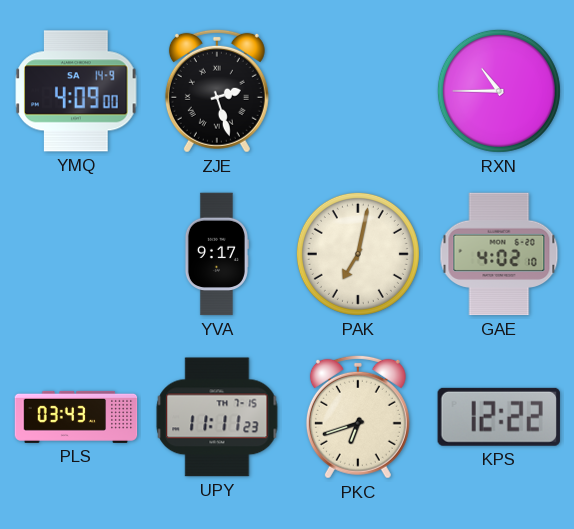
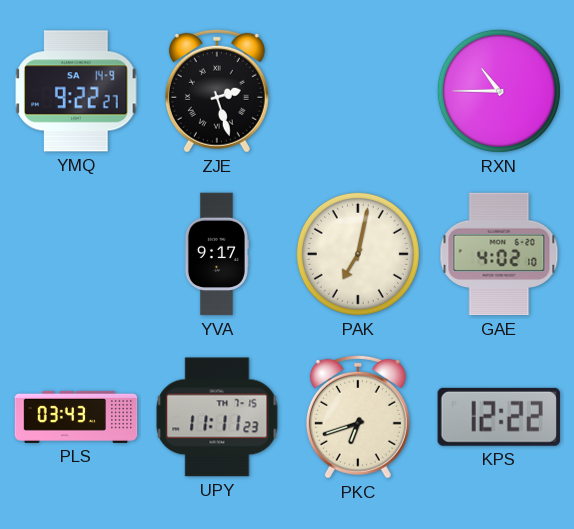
YMQ: 4:09 -> 9:22 (76, 91)
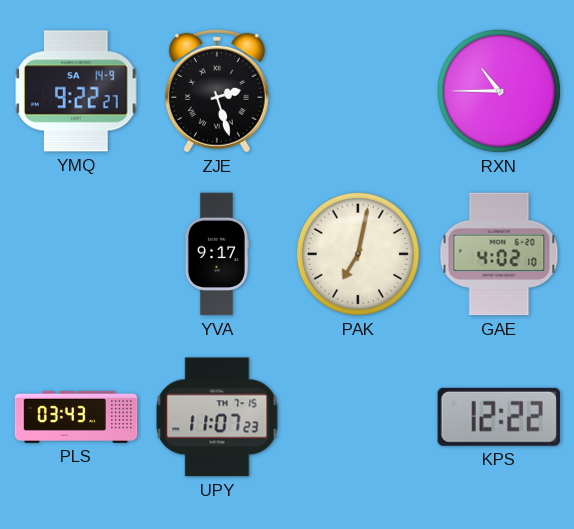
UPY: 11:11 -> 11:07 (217, 417)
PKC: 6:42 -> none (358, 417)
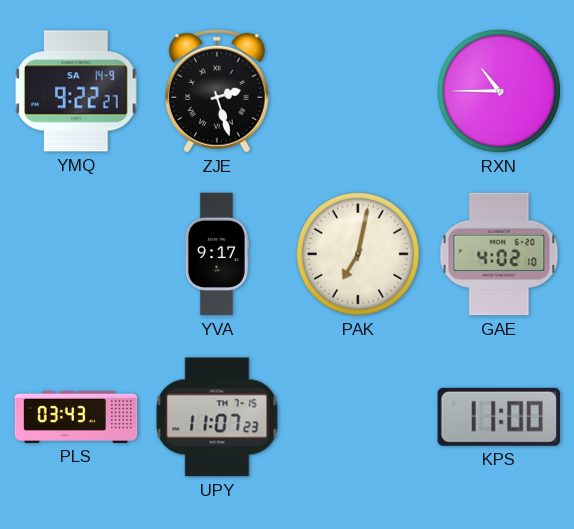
KPS: 12:22 -> 11:00 (499, 417)
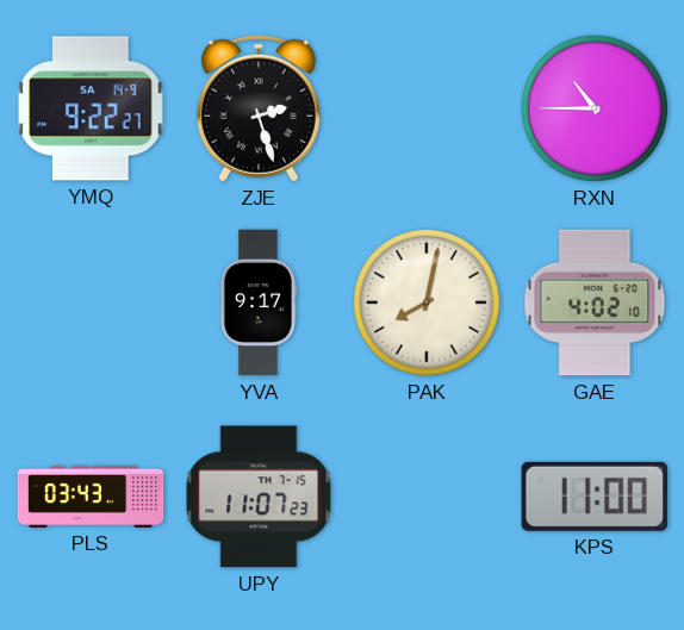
PAK: 7:02 -> 8:02 (427, 302)
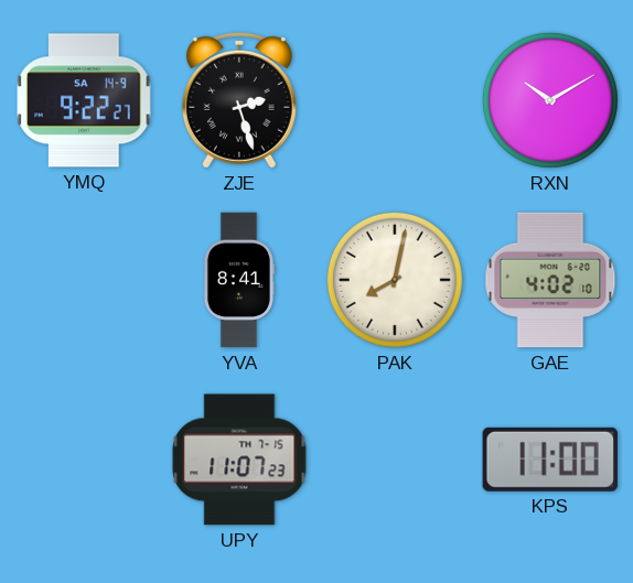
RXN: 10:45 -> 10:10 (550, 100)
YVA: 9:17 -> 8:41 (238, 280)
PLS: 03:43 -> none (91, 497)
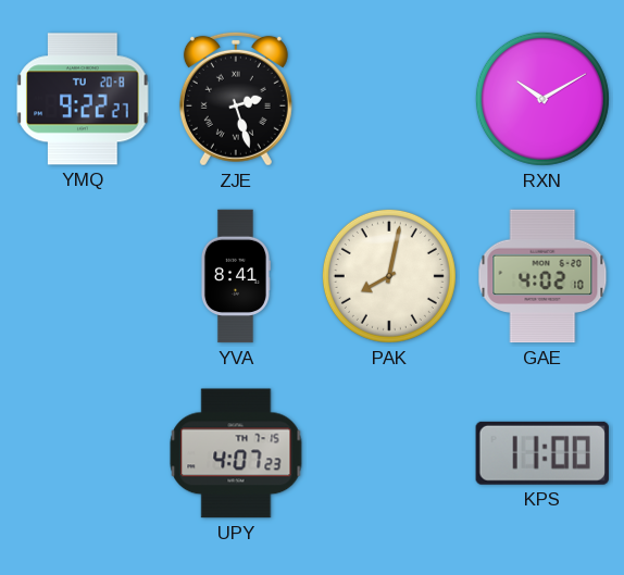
YMQ date: SA 14-9 -> TU 20-8 (83, 99)
UPY: 11:07 -> 4:07 (236, 453)
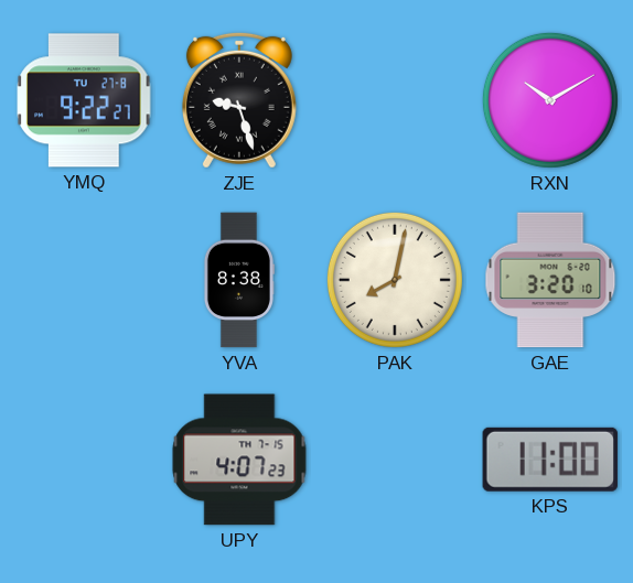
YMQ date: TU 20-8 -> TU 27-8 (84, 100)
ZJE: 2:27 -> 9:27 (239, 100)
YVA: 8:41 -> 8:38 (238, 280)
GAE: 4:02 -> 3:20 (550, 280)
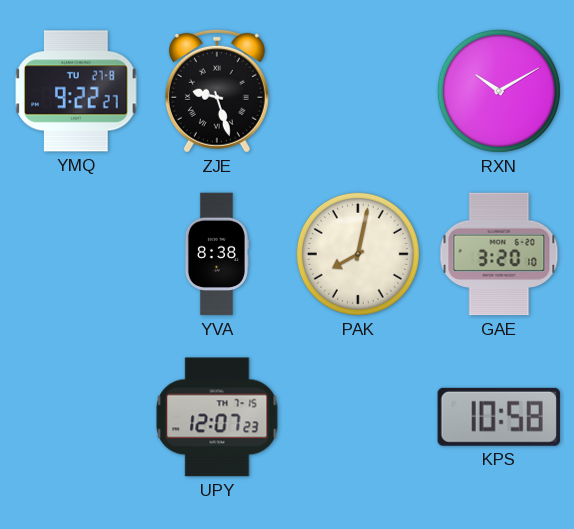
UPY: 4:07 -> 12:07 (217, 417)
KPS: 11:00 -> 10:58 (499, 417)
